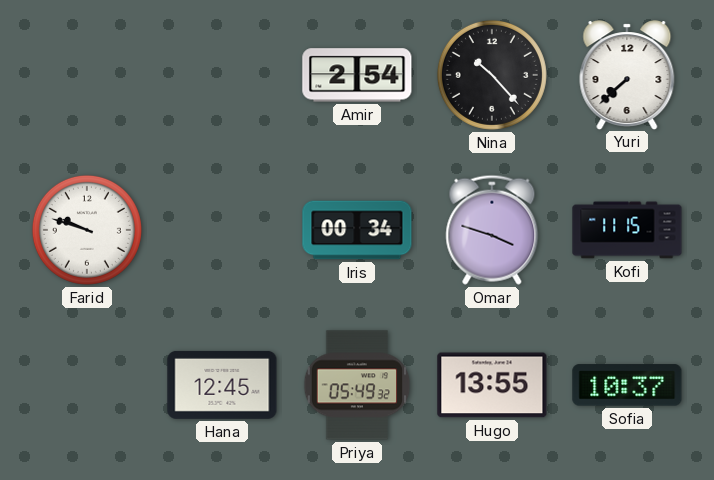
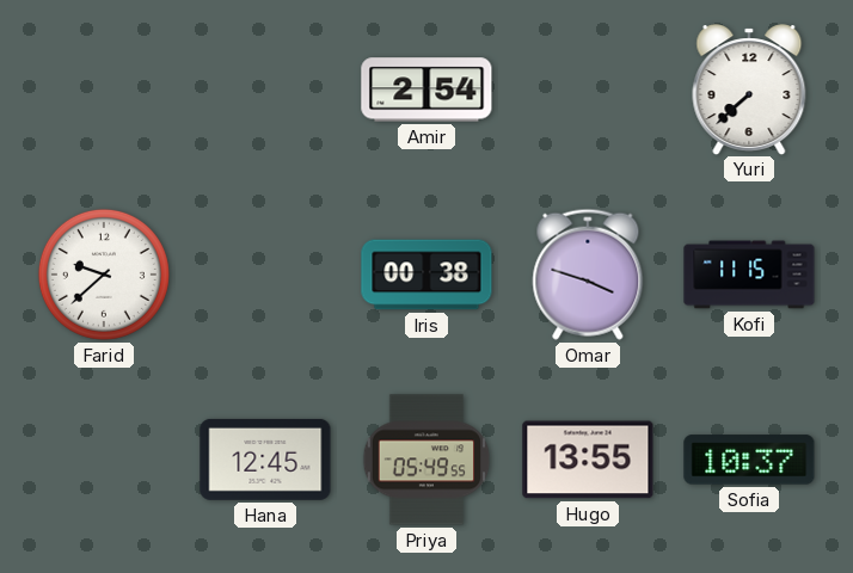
Nina: 10:23 -> none (492, 75)
Farid: 9:48 -> 9:38 (104, 275)
Iris: 00:34 -> 00:38 (426, 275)
Priya: 05:49:32 -> 05:49:55 (426, 460)
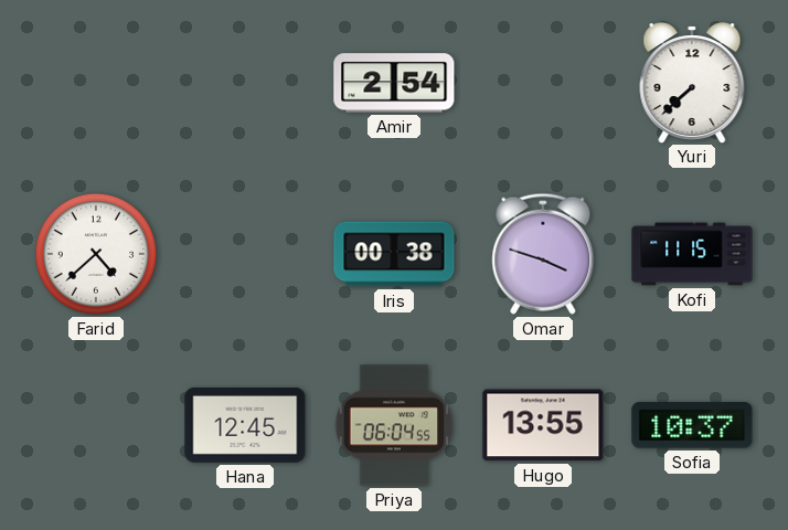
Farid: 9:38 -> 4:38 (96, 254)
Priya: 05:49 -> 06:04 (394, 425)
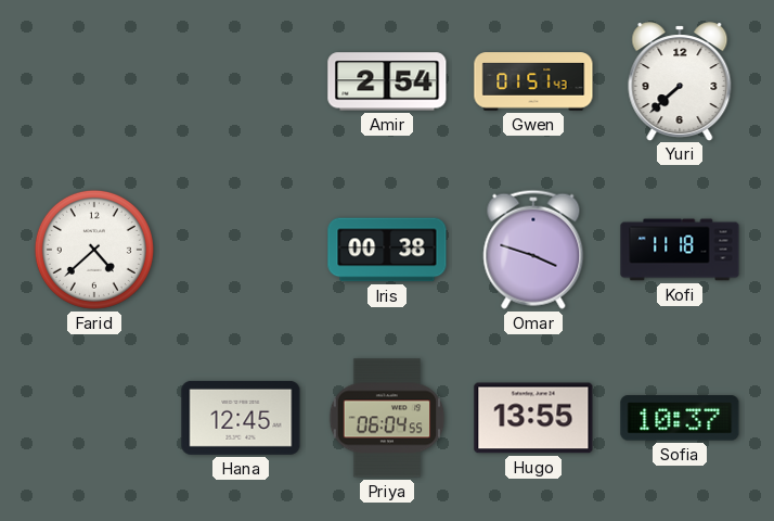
Gwen: none -> 01:51 (533, 81)
Kofi: 11:15 -> 11:18 (680, 250)
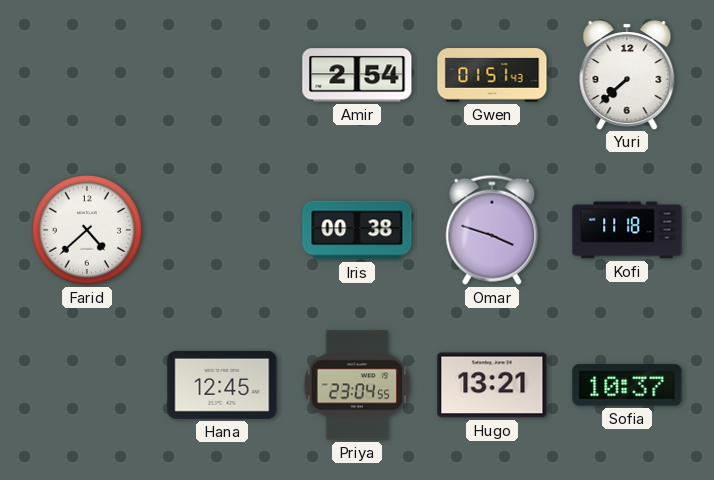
Priya: 06:04 -> 23:04 (357, 385)
Hugo: 13:55 -> 13:21 (492, 385)
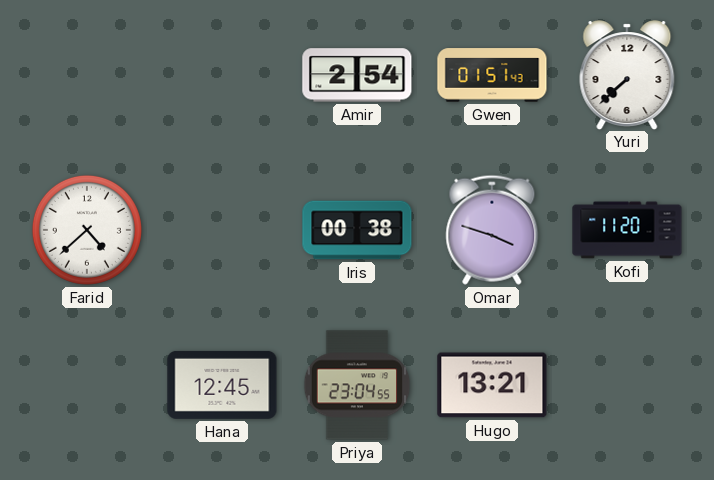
Kofi: 11:18 -> 11:20 (627, 230)
Sofia: 10:37 -> none (627, 385)
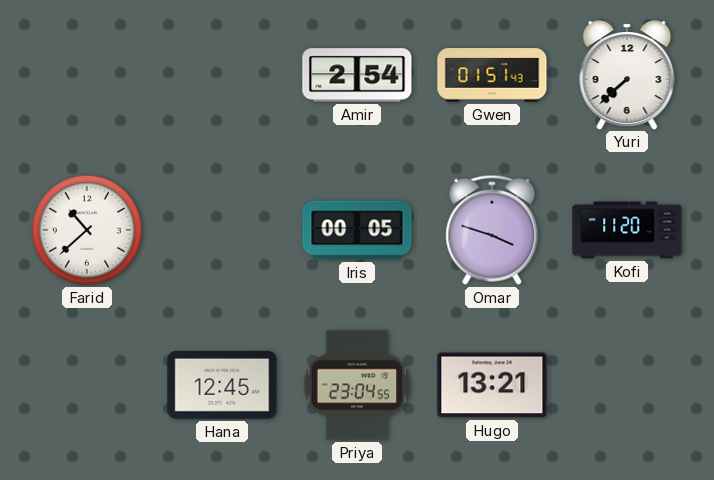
Farid: 4:38 -> 10:38 (87, 230)
Iris: 00:38 -> 00:05 (357, 230)
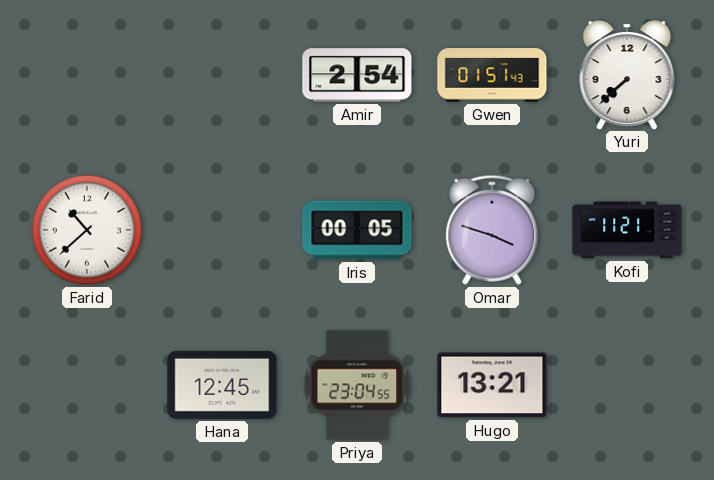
Kofi: 11:20 -> 11:21 (627, 230)
